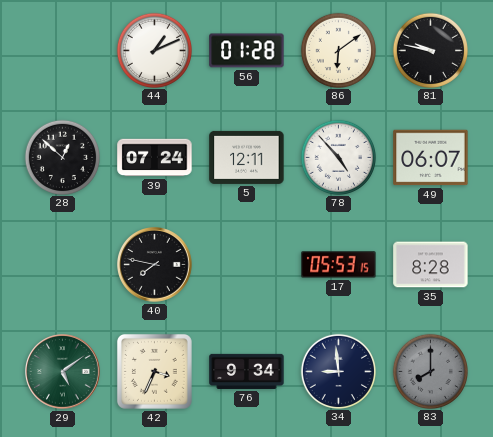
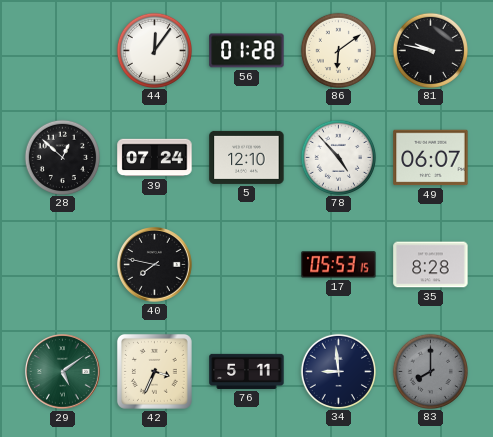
44: 1:11 -> 12:06 (154, 50)
5: 12:11 -> 12:10 (247, 157)
76: 9:34 -> 5:11 (247, 371)
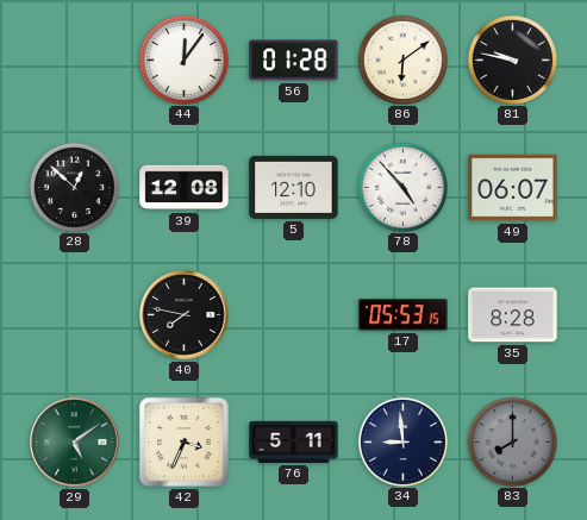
39: 07:24 -> 12:08 (185, 188)
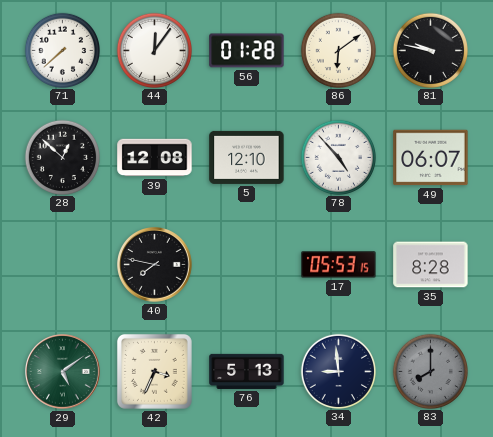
71: none -> 7:38 (62, 50)
76: 5:11 -> 5:13 (247, 371)
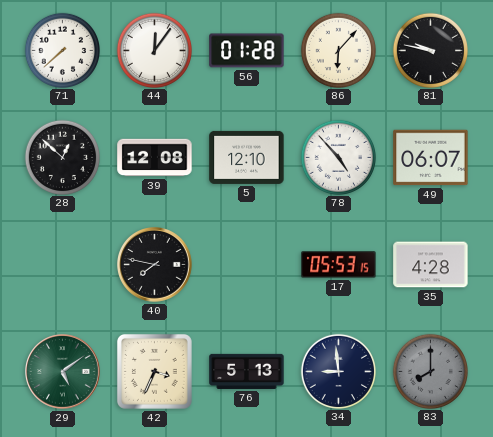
86: 6:09 -> 6:07 (338, 50)
35: 8:28 -> 4:28 (431, 265)
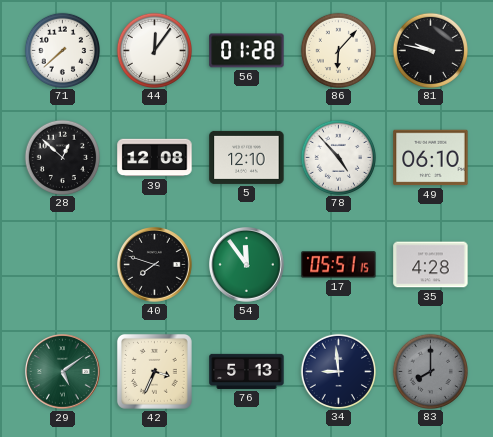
49: 06:07 -> 06:10 (431, 158)
40: 7:47 -> 7:48 (155, 265)
54: none -> 11:54 (247, 265)
17: 05:53 -> 05:51 (339, 265)
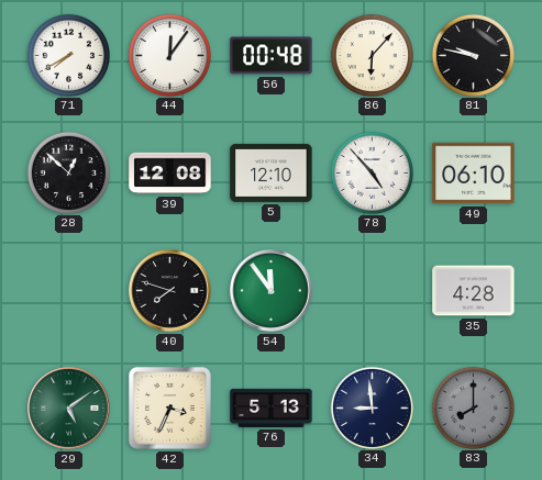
71: 7:38 -> 7:40 (68, 55)
56: 01:28 -> 00:48 (272, 56)
17: 05:51 -> none (339, 265)
